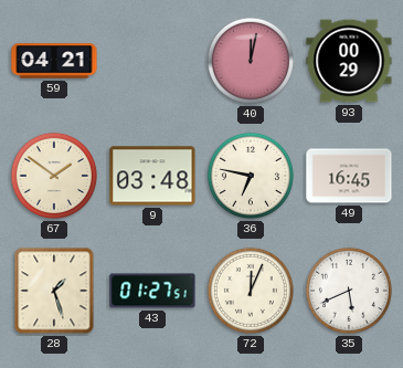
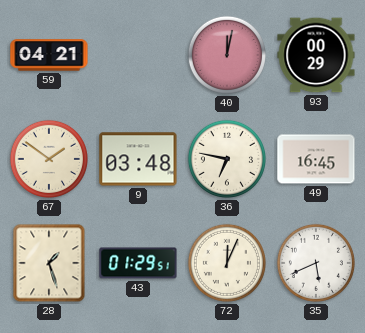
43: 01:27 -> 01:29 (138, 263)
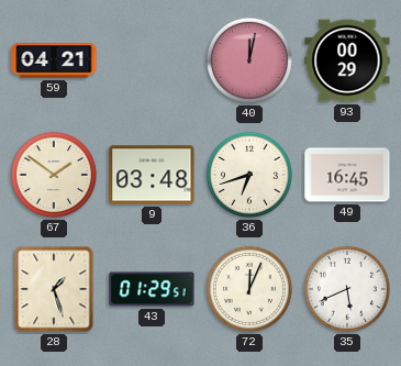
36: 6:47 -> 6:42 (249, 175)
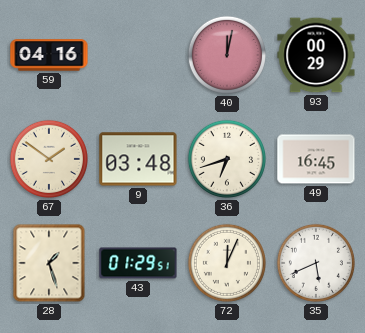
59: 04:21 -> 04:16 (49, 55)
